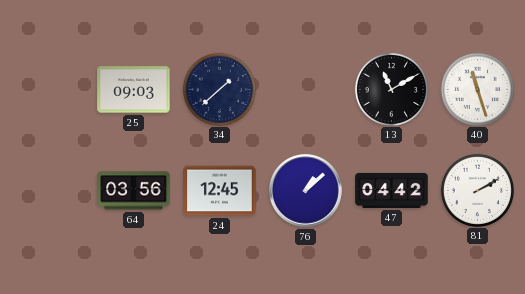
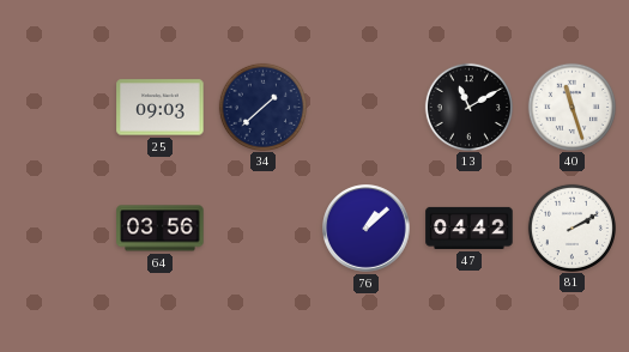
24: 12:45 -> none (220, 191)
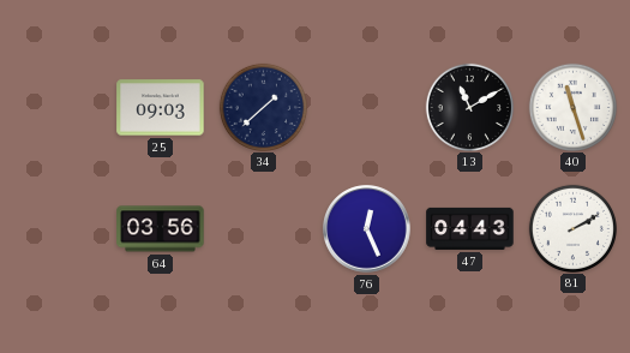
76: 1:08 -> 12:26 (367, 229)
47: 04:42 -> 04:43 (470, 228)
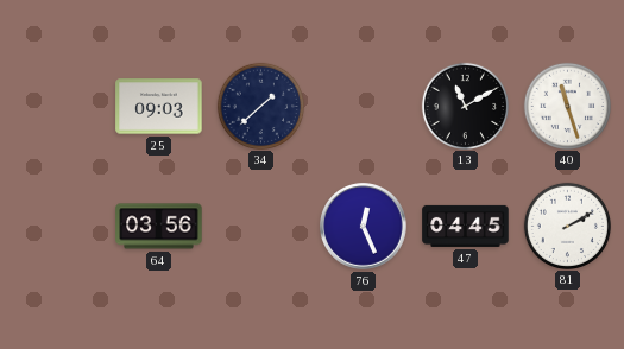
47: 04:43 -> 04:45 (466, 226)
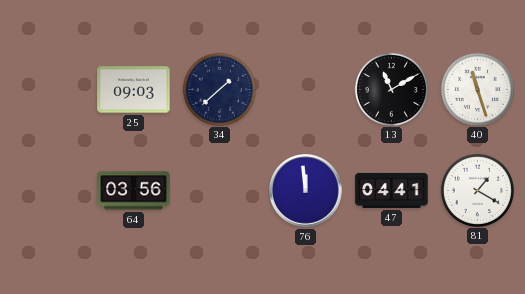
76: 12:26 -> 11:59 (306, 191)
47: 04:45 -> 04:41 (392, 190)
81: 2:10 -> 1:20 (477, 190)
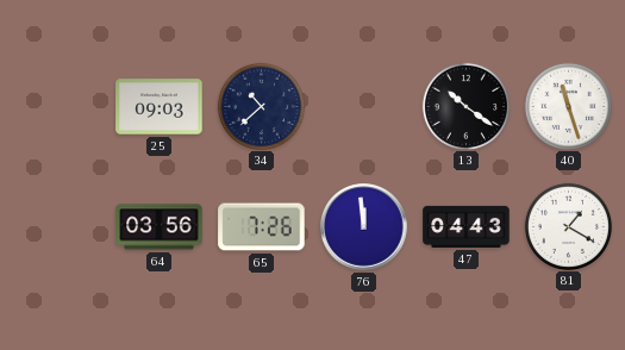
34: 1:38 -> 10:38 (261, 106)
13: 11:10 -> 10:21 (465, 106)
65: none -> 7:26 (262, 227)
47: 04:41 -> 04:43 (467, 226)
